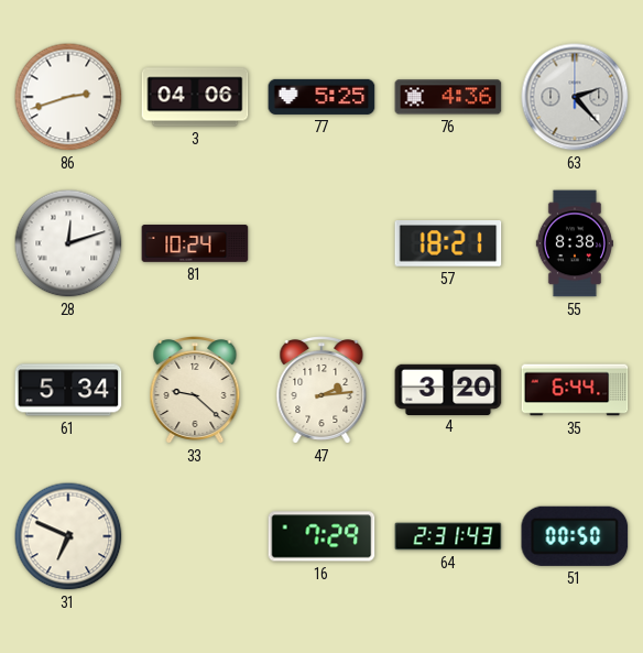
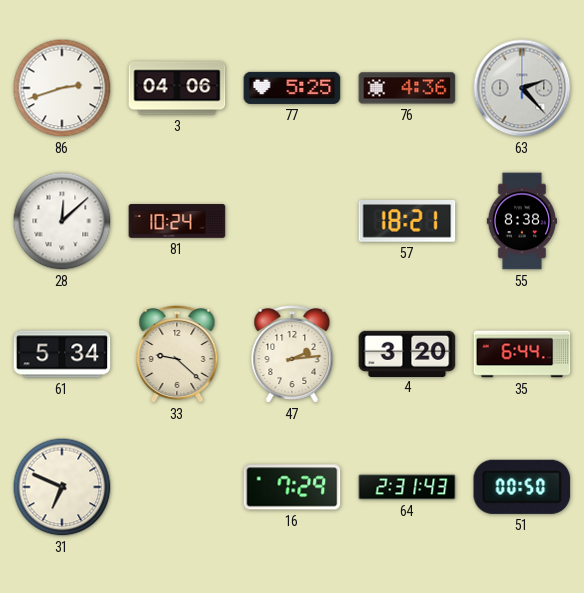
28: 12:12 -> 12:08 (62, 221)
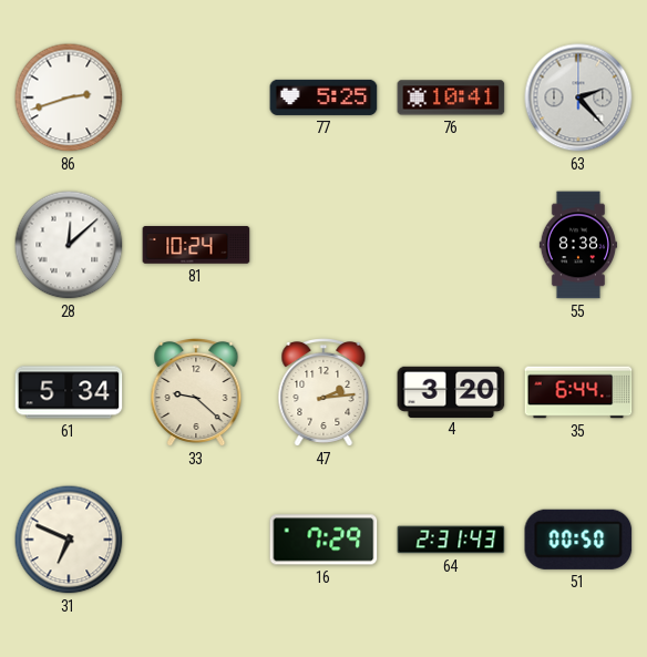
3: 04:06 -> none (177, 88)
76: 4:36 -> 10:41 (451, 97)
57: 18:21 -> none (407, 221)
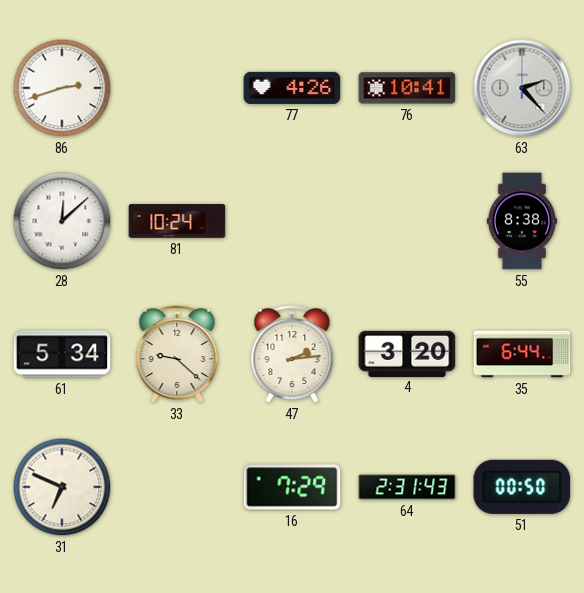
77: 5:25 -> 4:26 (292, 88)
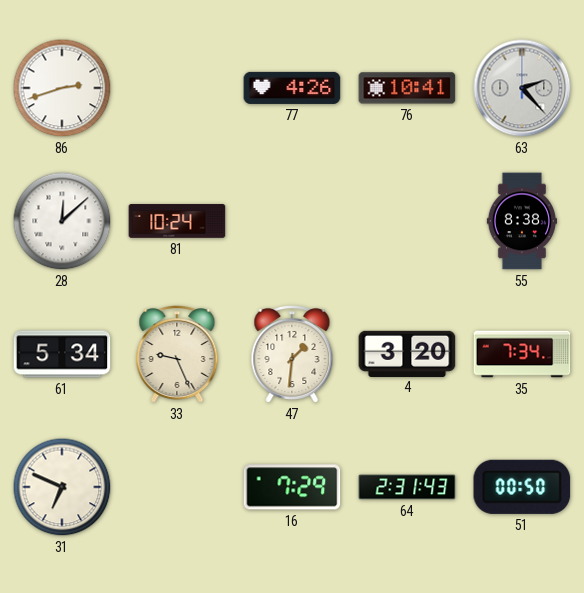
33: 9:22 -> 9:26 (177, 355)
47: 2:14 -> 1:31 (292, 355)
35: 6:44 -> 7:34 (522, 354)
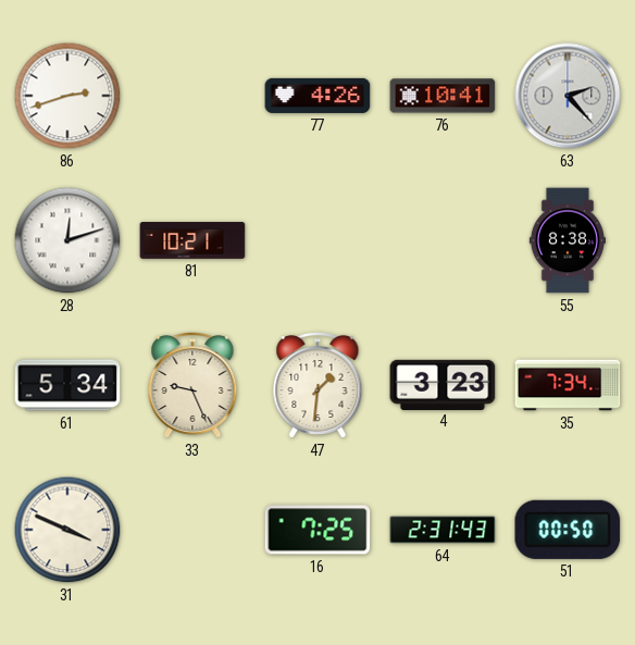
28: 12:08 -> 12:12 (67, 240)
81: 10:24 -> 10:21 (192, 240)
4: 3:20 -> 3:23 (443, 384)
31: 6:49 -> 3:49 (67, 530)
16: 7:29 -> 7:25 (317, 530)
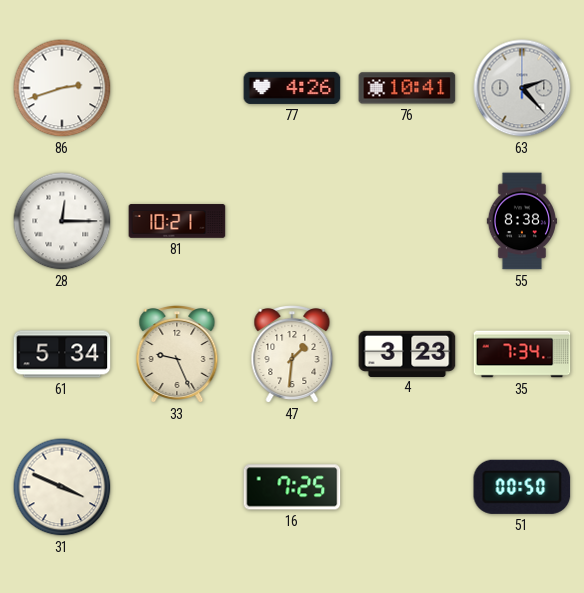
28: 12:12 -> 12:15 (62, 221)
64: 2:31 -> none (443, 530)
